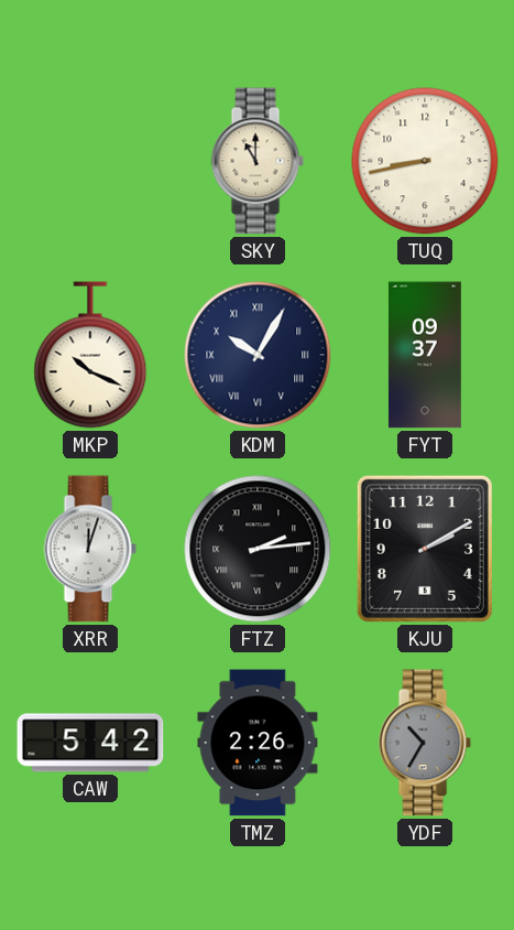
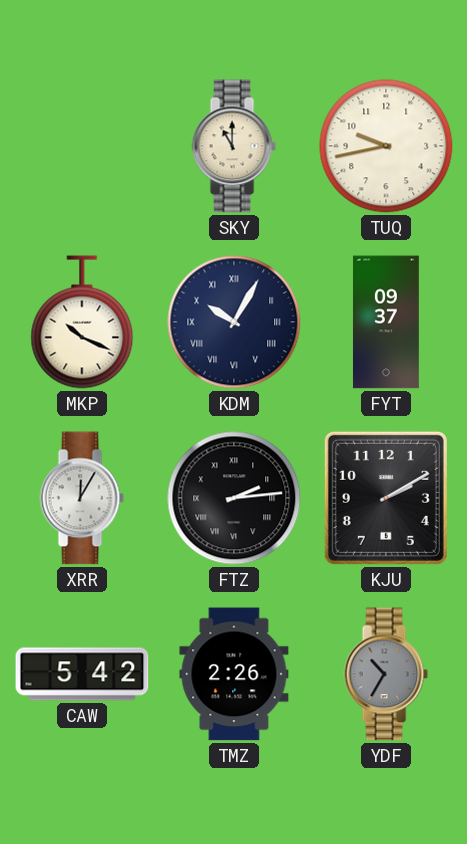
TUQ: 8:43 -> 9:43 (386, 146)
XRR: 12:03 -> 12:05 (82, 498)
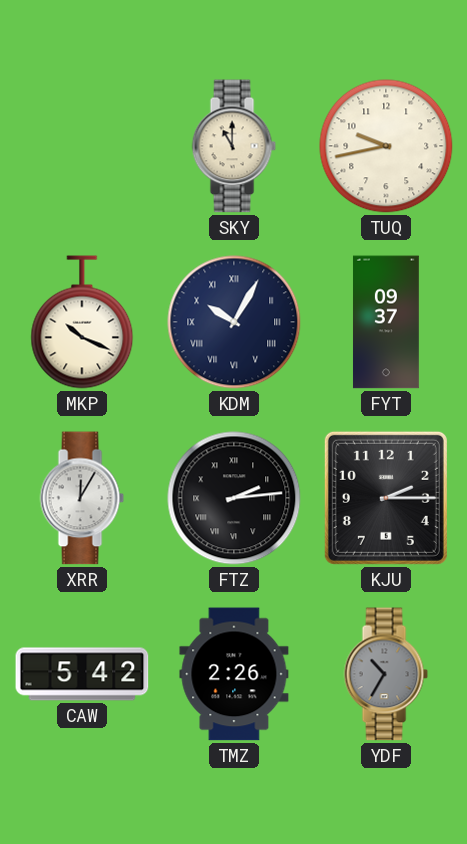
KJU: 2:10 -> 2:15 (386, 498)
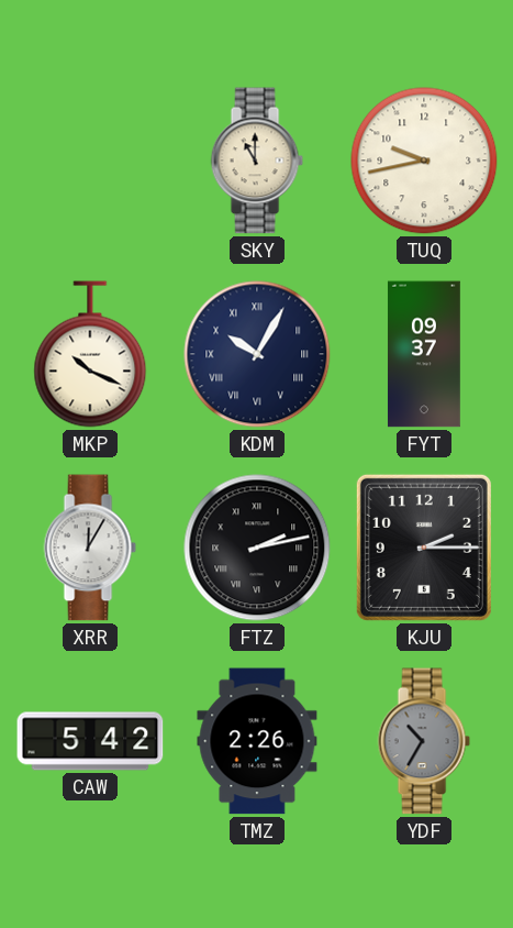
FTZ: 2:14 -> 2:13 (257, 548)
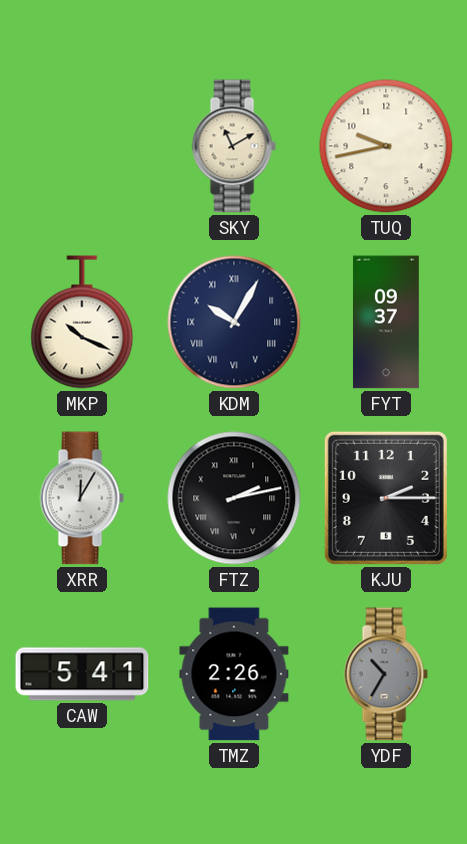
SKY: 11:00 -> 11:10 (234, 146)
CAW: 5:42 -> 5:41 (82, 674)
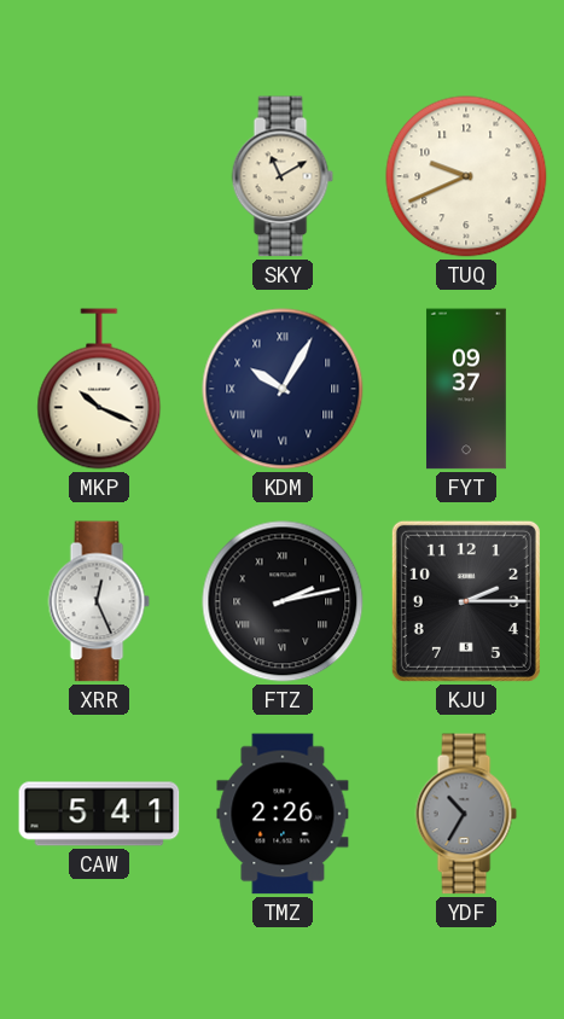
TUQ: 9:43 -> 9:41 (466, 176)
XRR: 12:05 -> 12:26 (99, 601)
